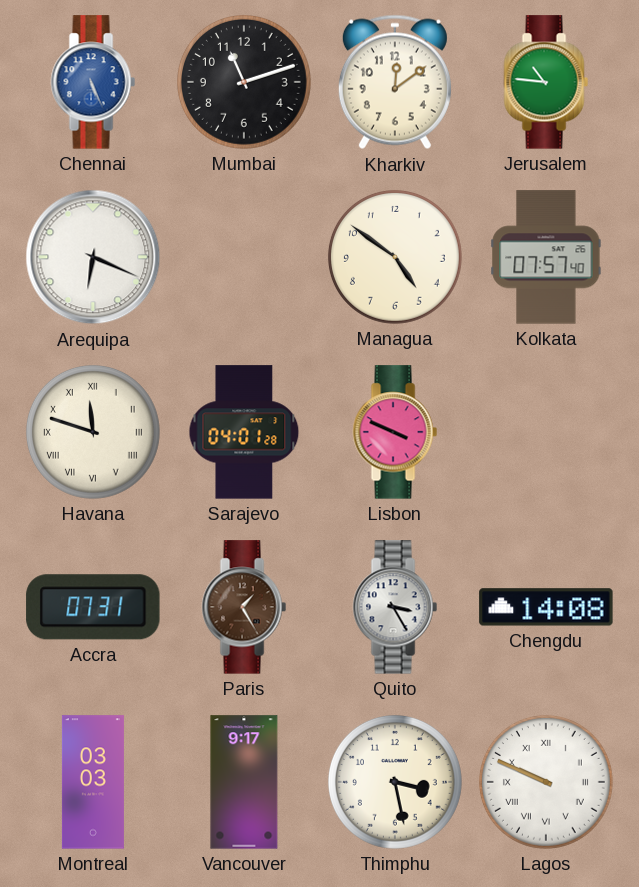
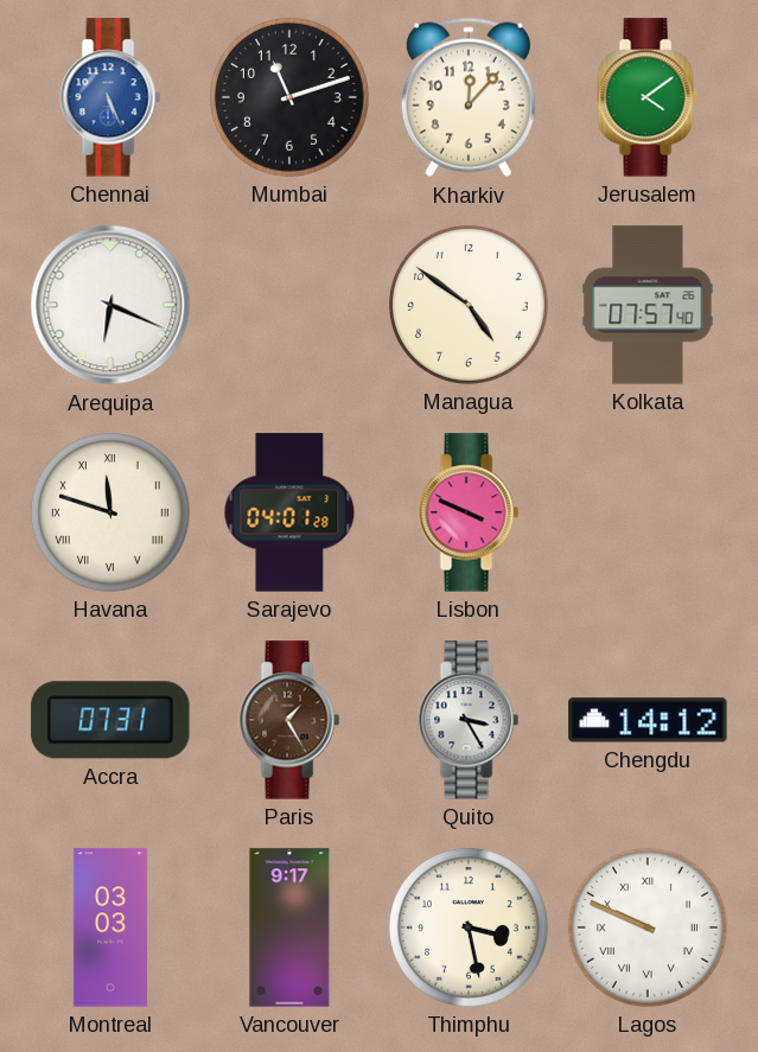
Kharkiv: 12:09 -> 12:07 (469, 97)
Jerusalem: 10:46 -> 4:09 (648, 97)
Chengdu: 14:08 -> 14:12 (648, 720)
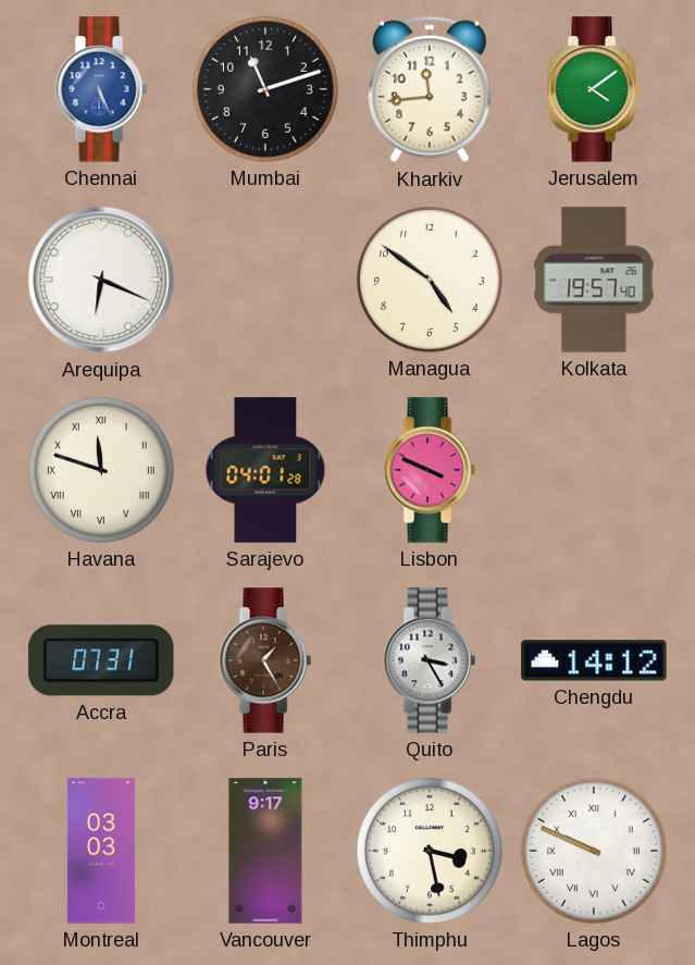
Kharkiv: 12:07 -> 11:44 (430, 89)
Kolkata: 07:57 -> 19:57 (594, 280)
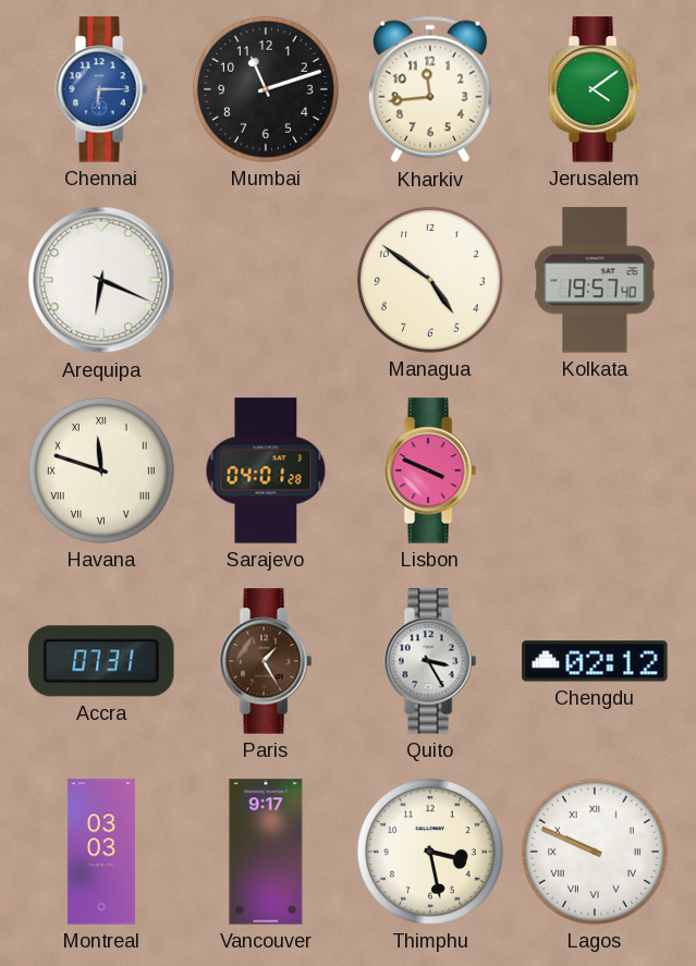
Chennai: 5:26 -> 6:15 (101, 89)
Chengdu: 14:12 -> 02:12 (595, 661)
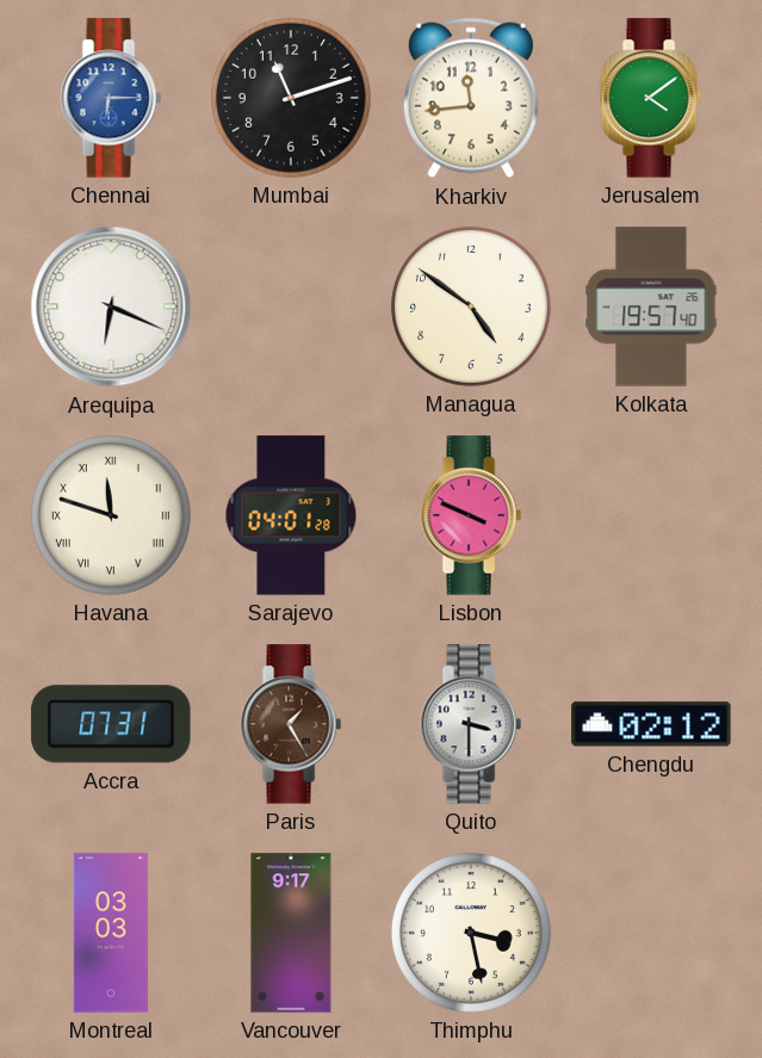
Quito: 3:25 -> 3:30 (471, 724)
Lagos: 9:49 -> none (595, 852)
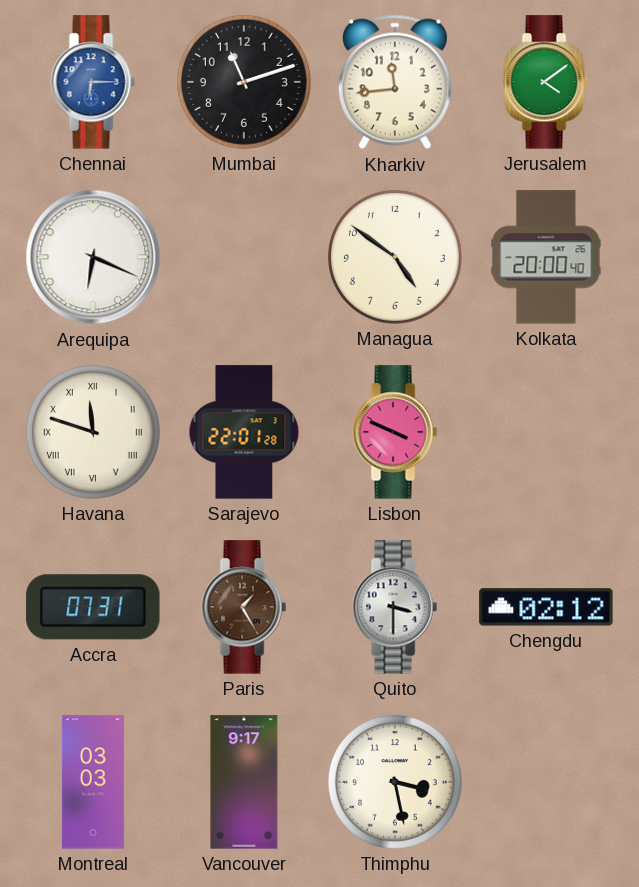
Kolkata: 19:57 -> 20:00 (546, 257)
Sarajevo: 04:01 -> 22:01 (244, 432)
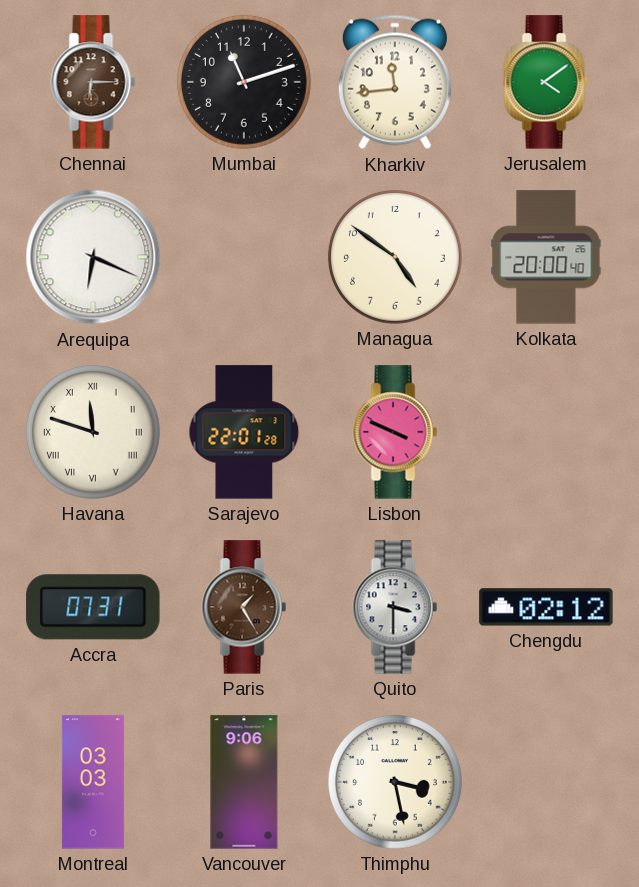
Chennai dial: blue -> brown (93, 82)
Vancouver: 9:17 -> 9:06 (244, 782)
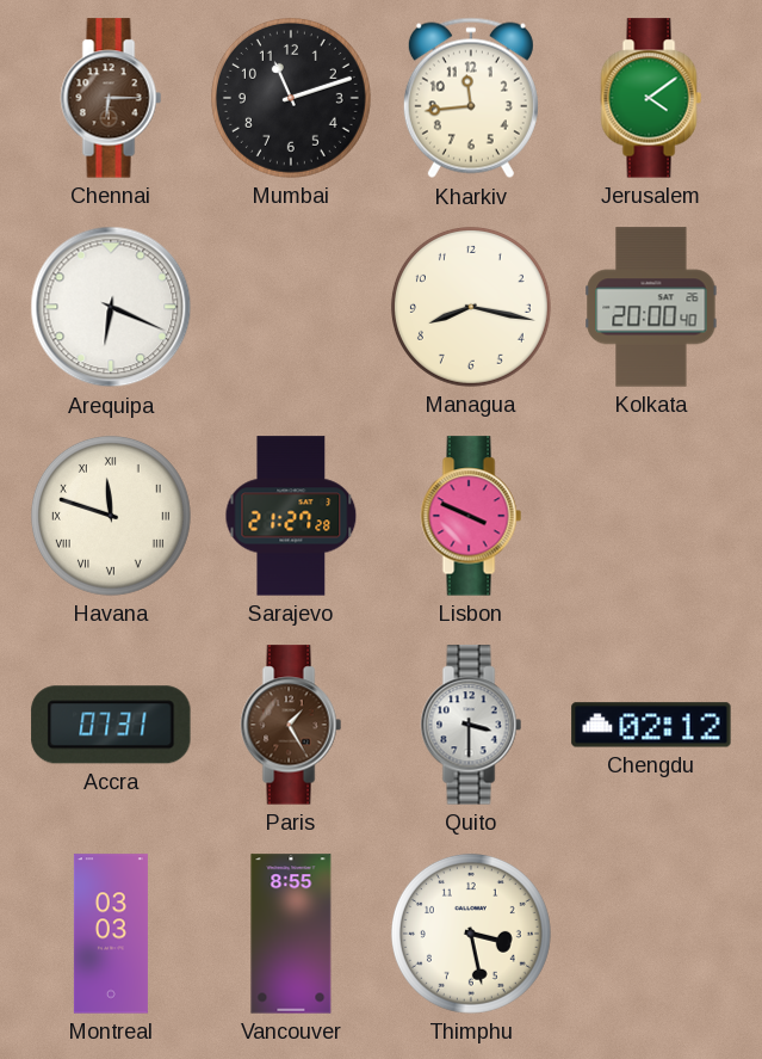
Managua: 4:51 -> 8:17 (471, 307)
Sarajevo: 22:01 -> 21:27 (291, 516)
Vancouver: 9:06 -> 8:55 (291, 934)
